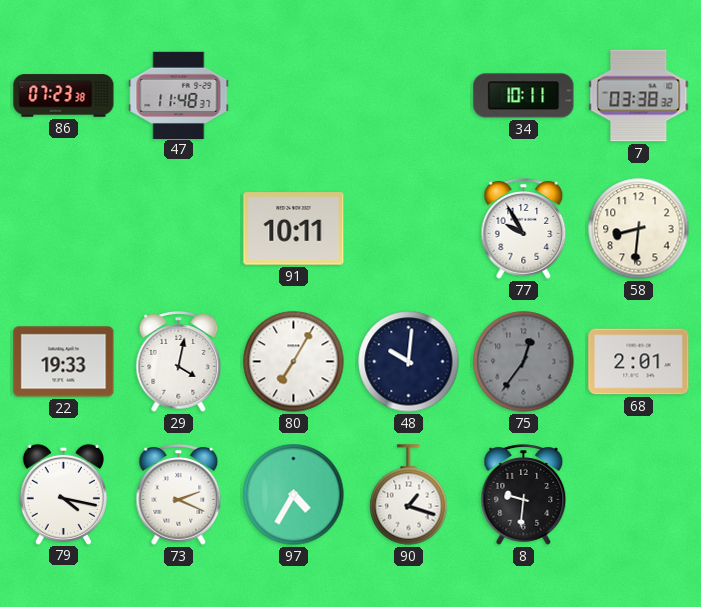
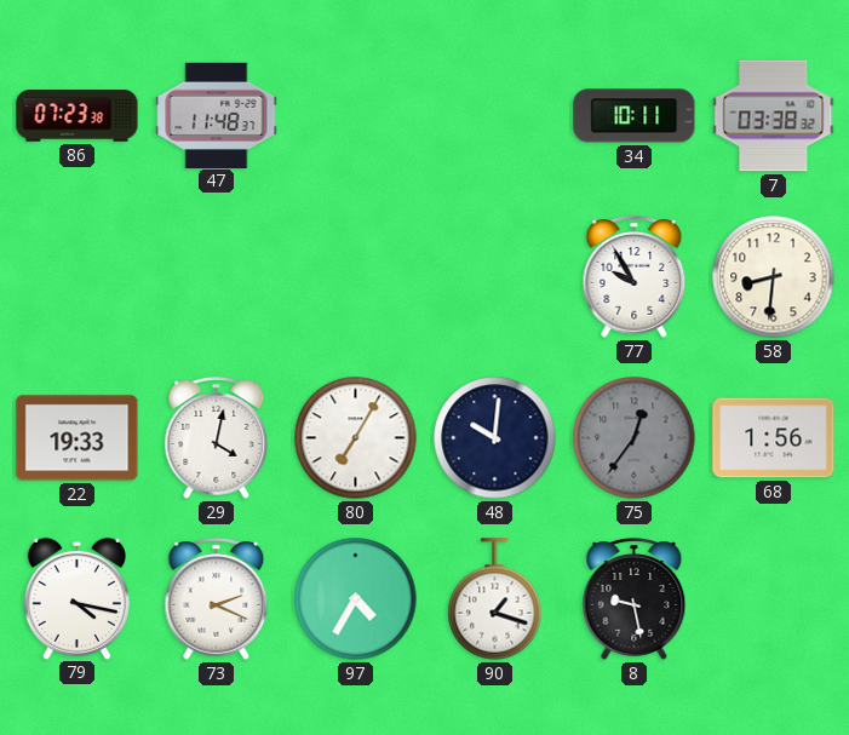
91: 10:11 -> none (294, 229)
68: 2:01 -> 1:56 (774, 438)
8: 9:31 -> 9:28 (635, 599)
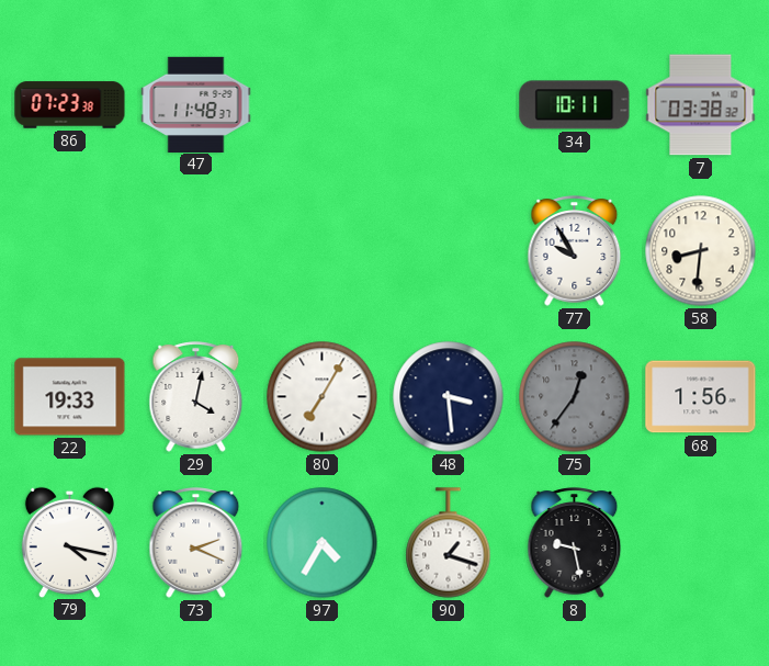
48: 10:01 -> 3:29 (449, 397)
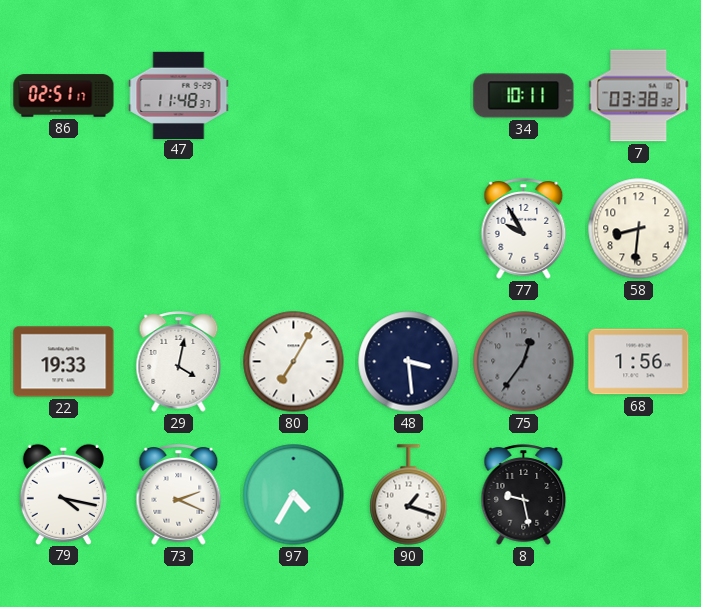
86: 07:23 -> 02:51 (64, 96)
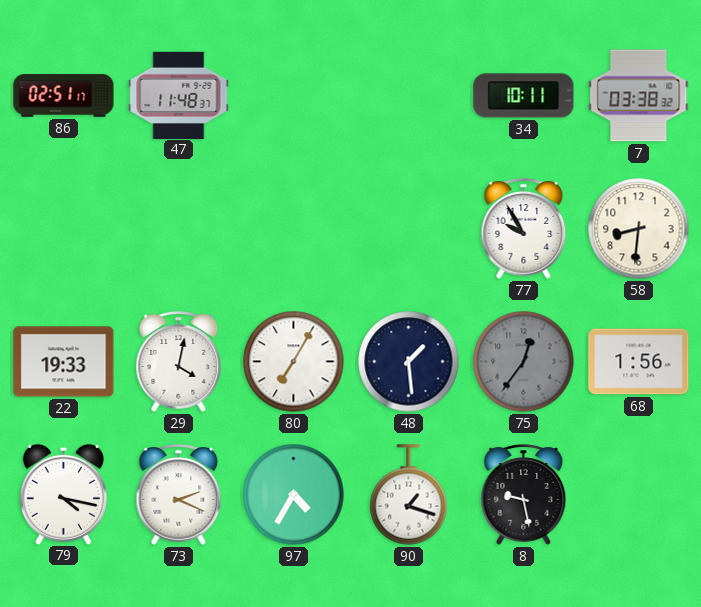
48: 3:29 -> 1:29 (409, 362)
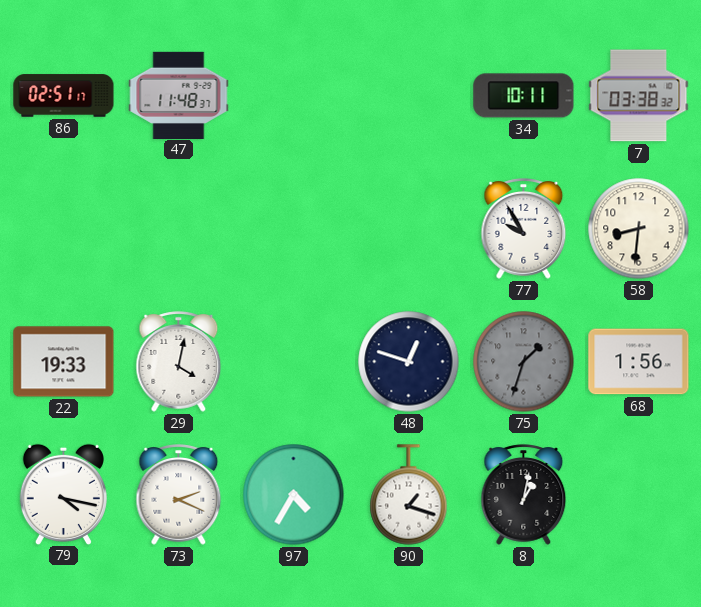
80: 7:05 -> none (294, 362)
48: 1:29 -> 12:48 (409, 362)
75: 12:36 -> 1:33 (524, 362)
8: 9:28 -> 1:02 (524, 495)
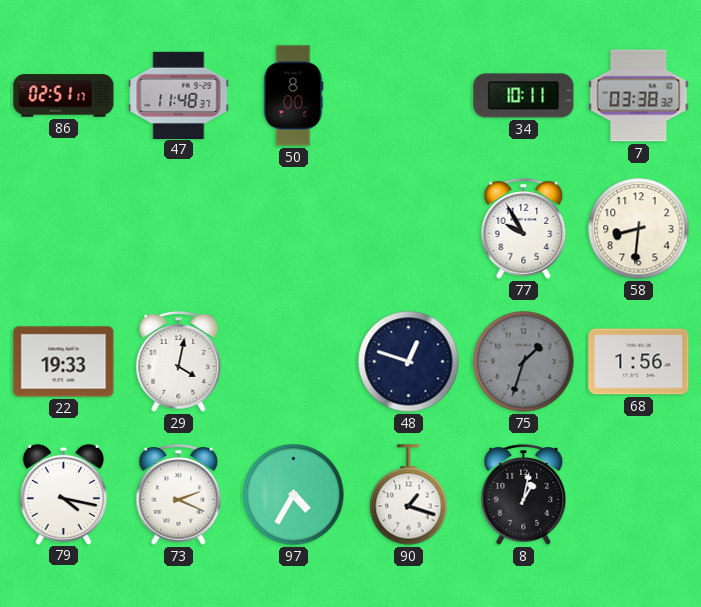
50: none -> 8:00 (293, 96)
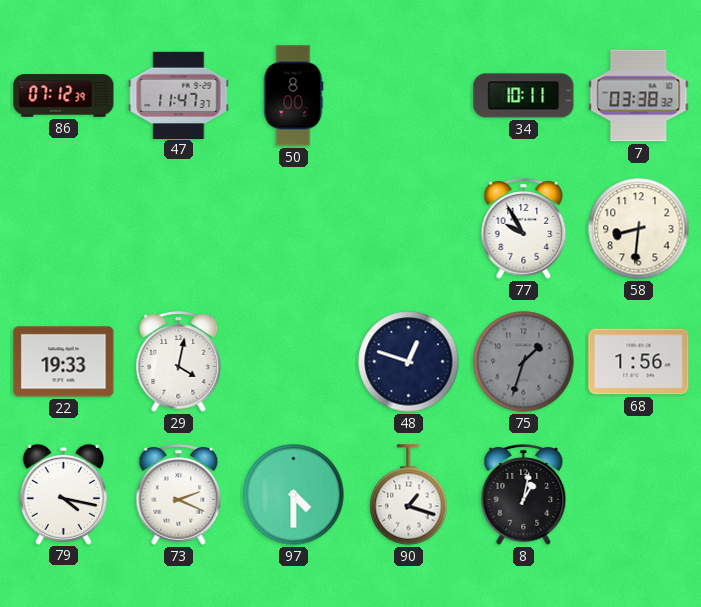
86: 02:51 -> 07:12 (64, 96)
47: 11:48 -> 11:47 (179, 95)
97: 4:35 -> 4:30 (294, 495)
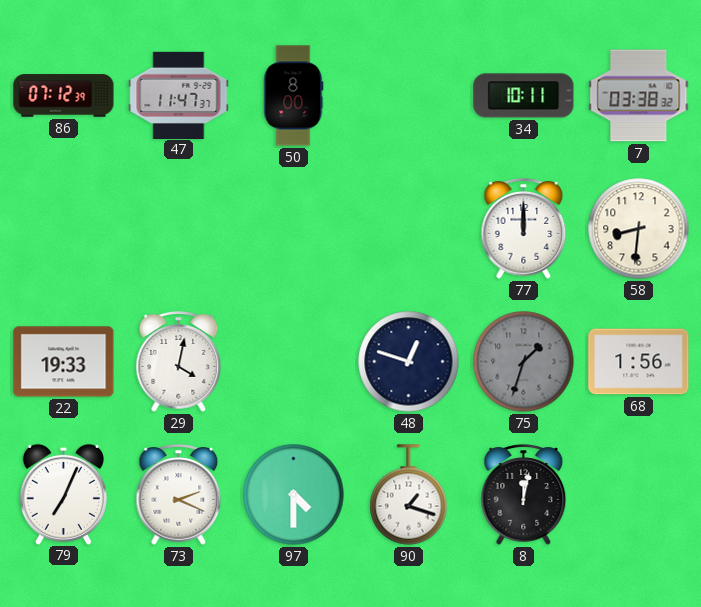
77: 9:55 -> 12:00 (524, 229)
79: 4:17 -> 7:04 (63, 494)
8: 1:02 -> 12:02 (524, 495)
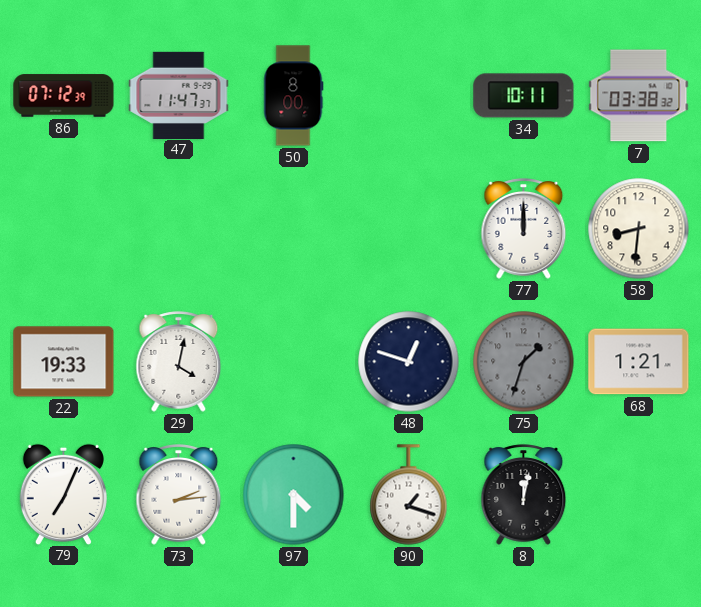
68: 1:56 -> 1:21 (639, 362)
73: 2:19 -> 2:14 (179, 495)
